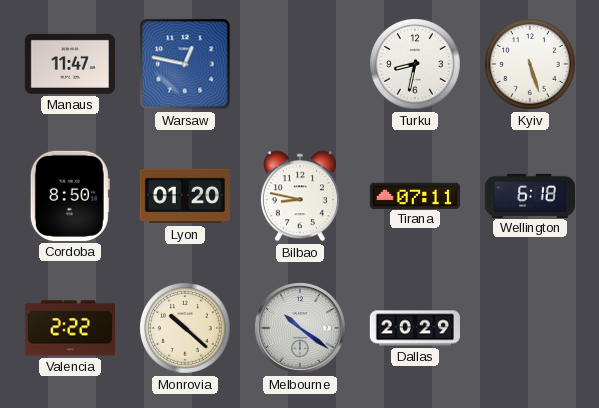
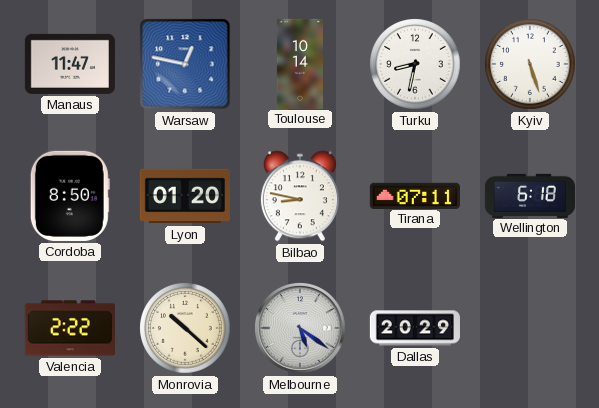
Toulouse: none -> 10:14 (300, 63)
Melbourne: 10:21 -> 5:21 (301, 329)
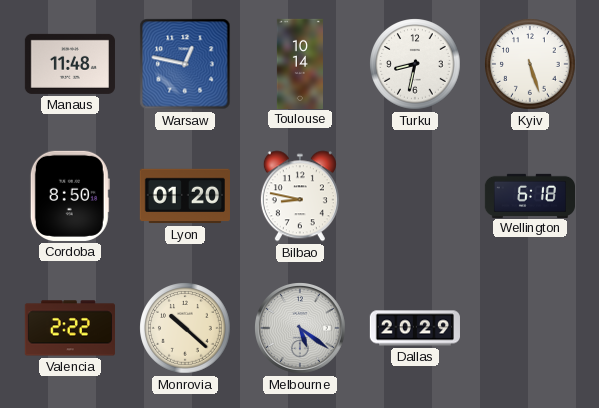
Manaus: 11:47 -> 11:48 (70, 64)
Tirana: 07:11 -> none (415, 195)
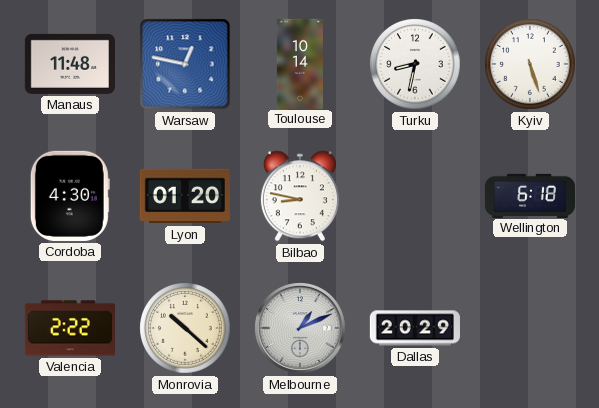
Cordoba: 8:50 -> 4:30 (70, 196)
Melbourne: 5:21 -> 1:11 (301, 329)
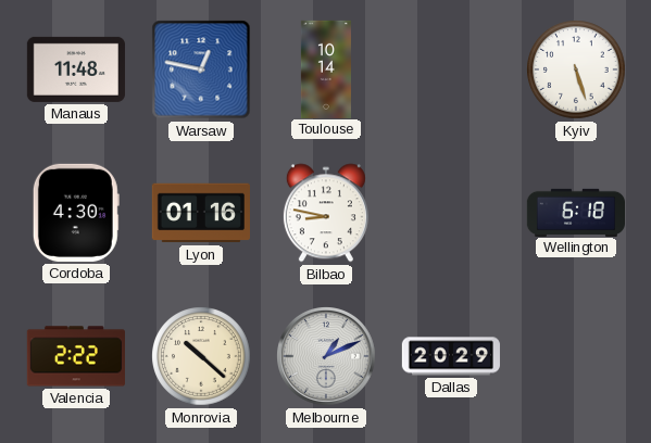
Turku: 8:32 -> none (415, 64)
Lyon: 01:20 -> 01:16 (201, 213)
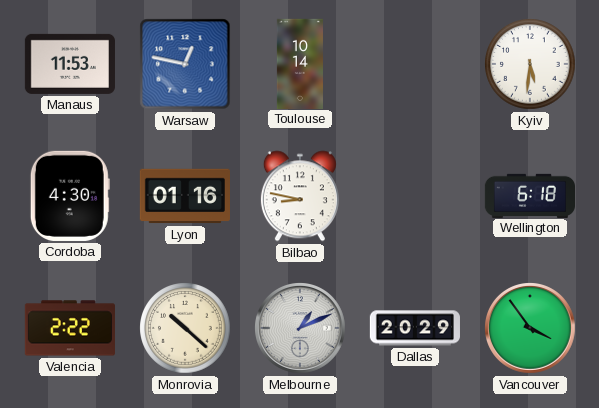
Manaus: 11:48 -> 11:53 (70, 64)
Kyiv: 5:27 -> 5:31 (530, 64)
Vancouver: none -> 3:54 (531, 329)
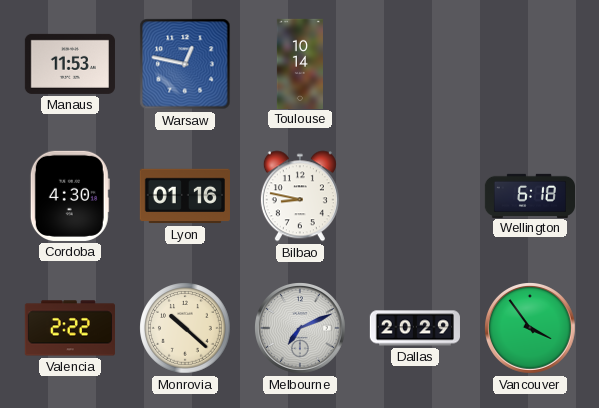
Kyiv: 5:31 -> none (530, 64)
Melbourne: 1:11 -> 7:11 (301, 329)
